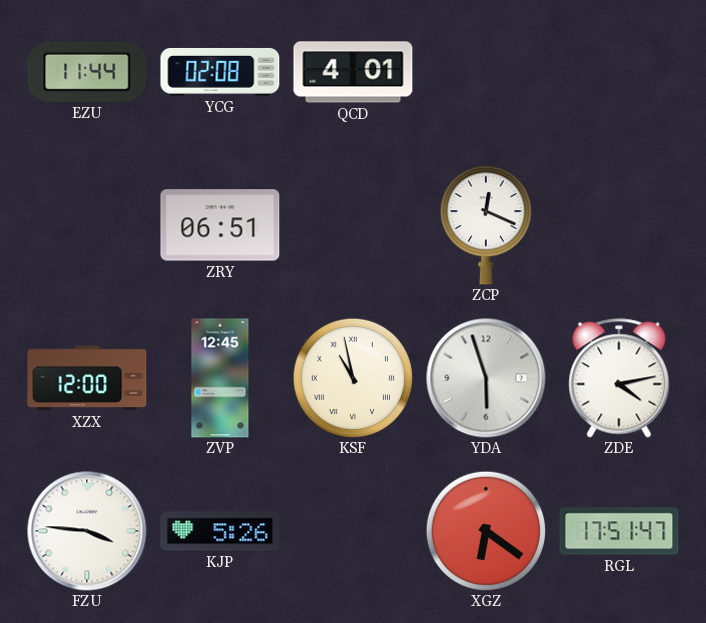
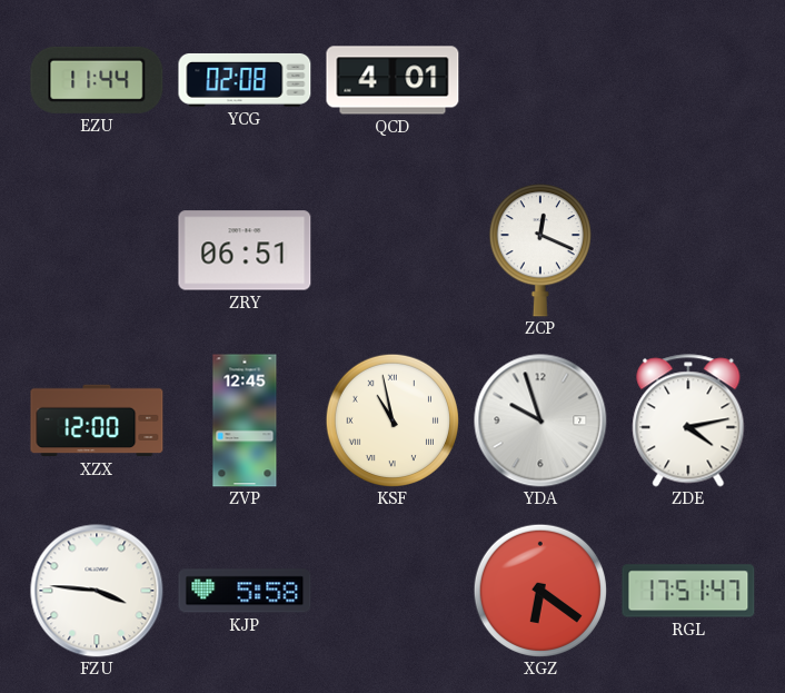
YDA: 5:57 -> 9:57 (540, 420)
KJP: 5:26 -> 5:58 (245, 591)
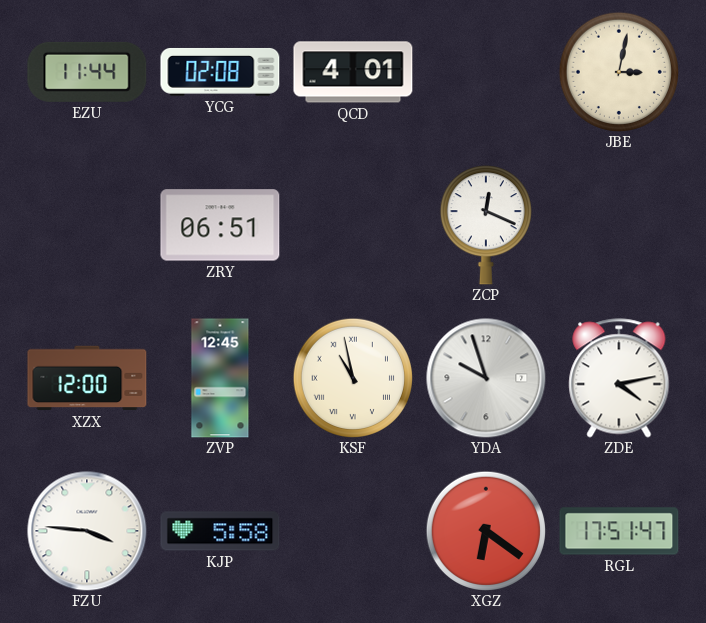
JBE: none -> 3:02 (618, 71)
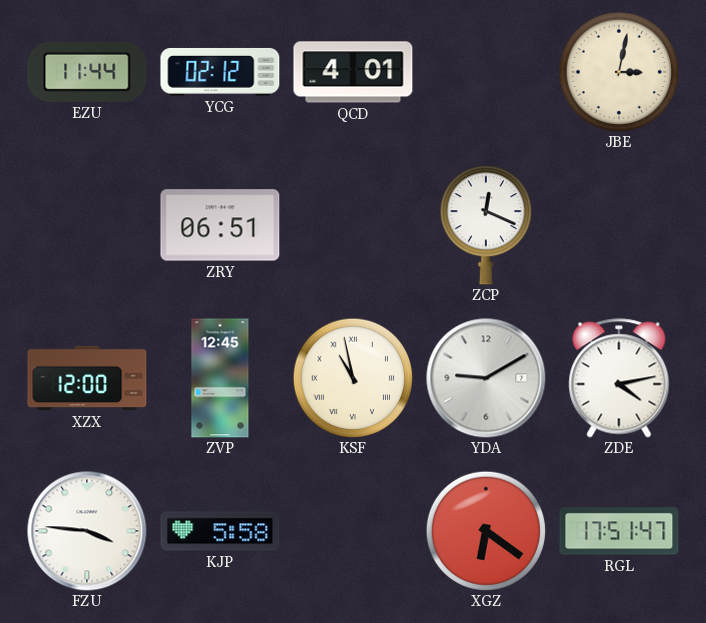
YCG: 02:08 -> 02:12 (220, 72)
YDA: 9:57 -> 9:10 (486, 378)
